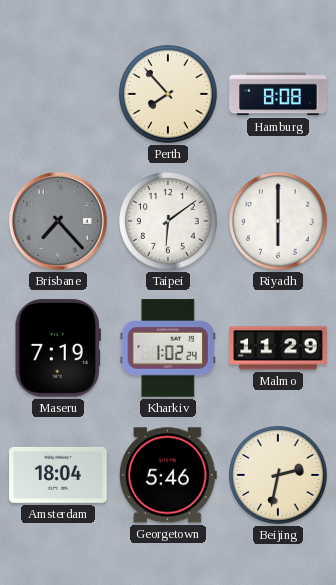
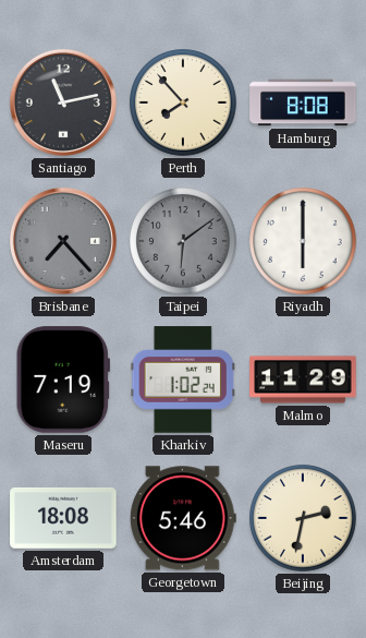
Santiago: none -> 11:13 (63, 103)
Taipei dial: white -> grey (183, 241)
Amsterdam: 18:04 -> 18:08 (63, 519)
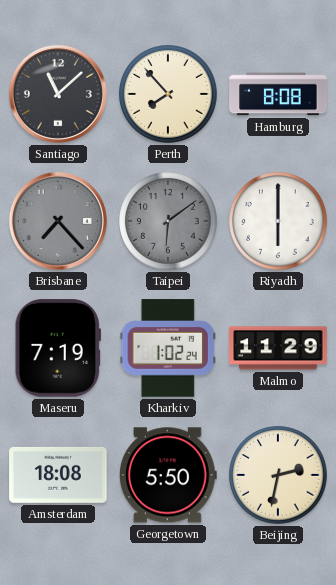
Santiago: 11:13 -> 11:08 (58, 94)
Georgetown: 5:46 -> 5:50 (168, 475)
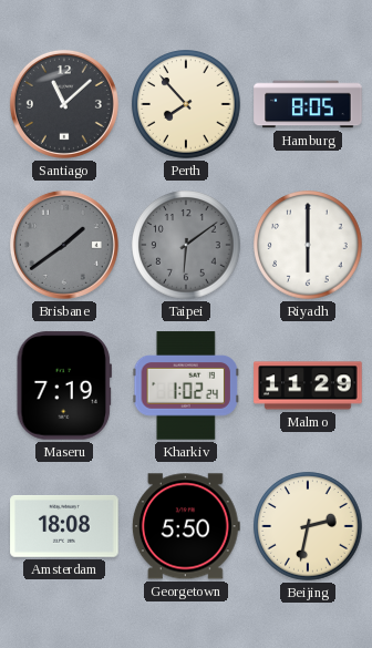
Hamburg: 8:08 -> 8:05 (308, 104)
Brisbane: 7:23 -> 1:39 (64, 245)
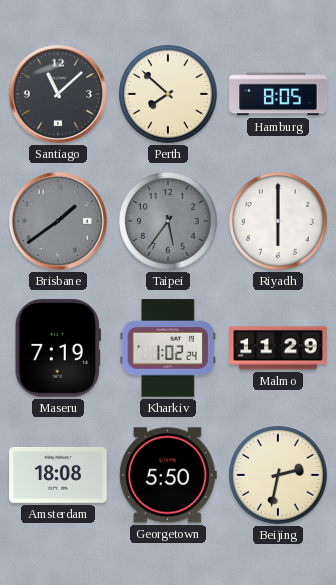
Perth: 7:53 -> 7:52 (168, 94)
Taipei: 6:09 -> 5:36 (168, 221)
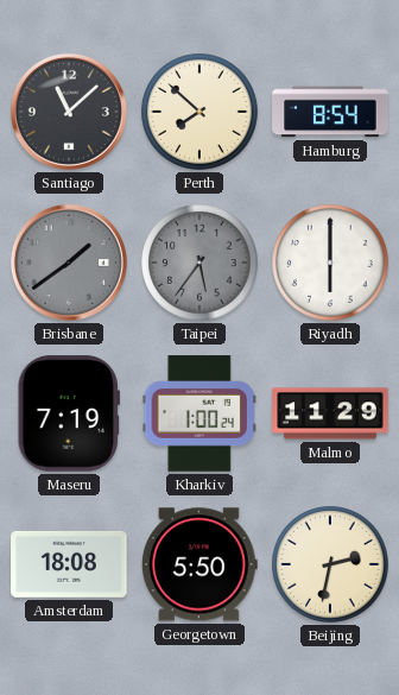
Hamburg: 8:05 -> 8:54 (330, 112)
Kharkiv: 1:02 -> 1:00 (198, 413)
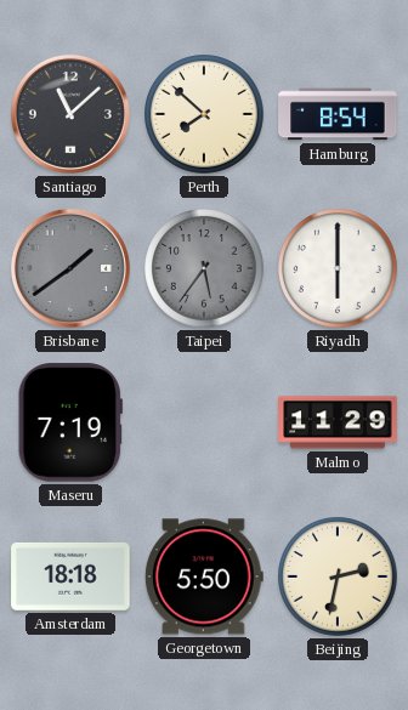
Kharkiv: 1:00 -> none (198, 413)
Amsterdam: 18:08 -> 18:18 (70, 578)
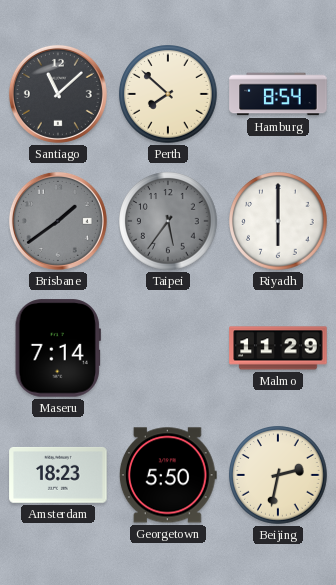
Maseru: 7:19 -> 7:14 (58, 348)
Amsterdam: 18:18 -> 18:23 (58, 476)
